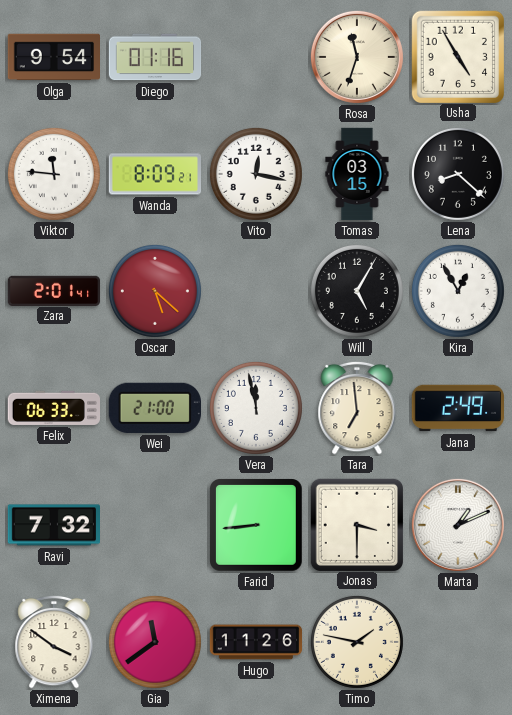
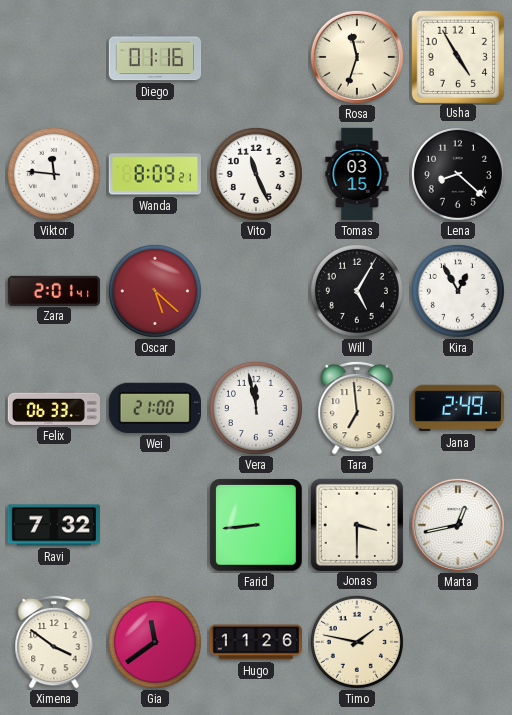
Olga: 9:54 -> none (54, 57)
Vito: 12:17 -> 11:26 (256, 174)
Marta: 1:11 -> 12:43 (458, 525)
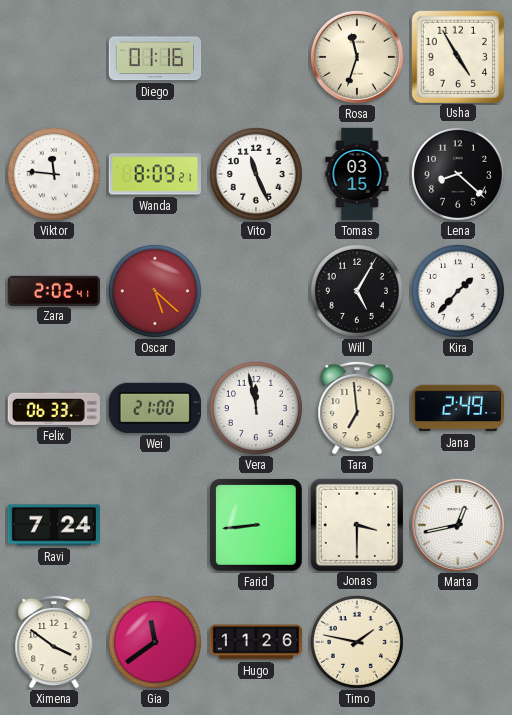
Zara: 2:01 -> 2:02 (54, 290)
Kira: 12:55 -> 1:37 (458, 291)
Ravi: 7:32 -> 7:24 (53, 525)
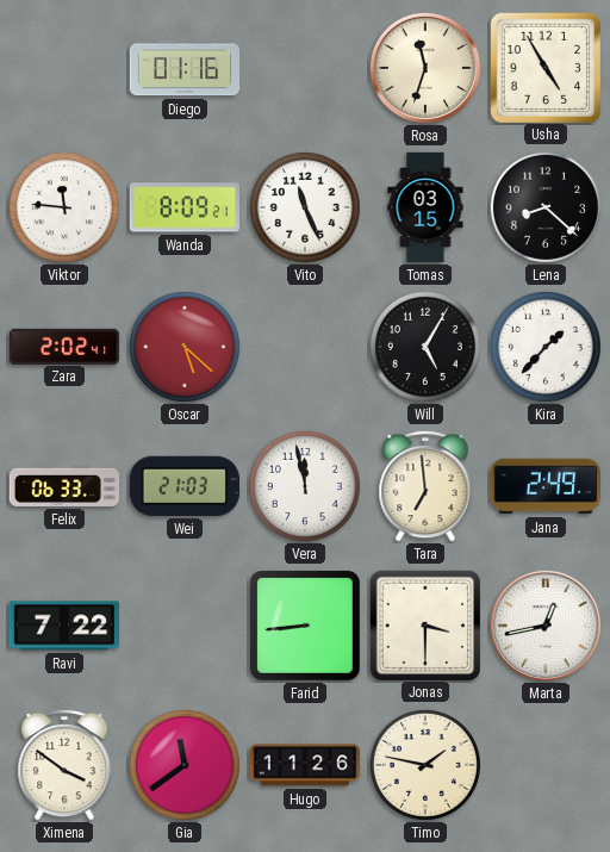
Wei: 21:00 -> 21:03 (185, 486)
Ravi: 7:24 -> 7:22 (63, 626)
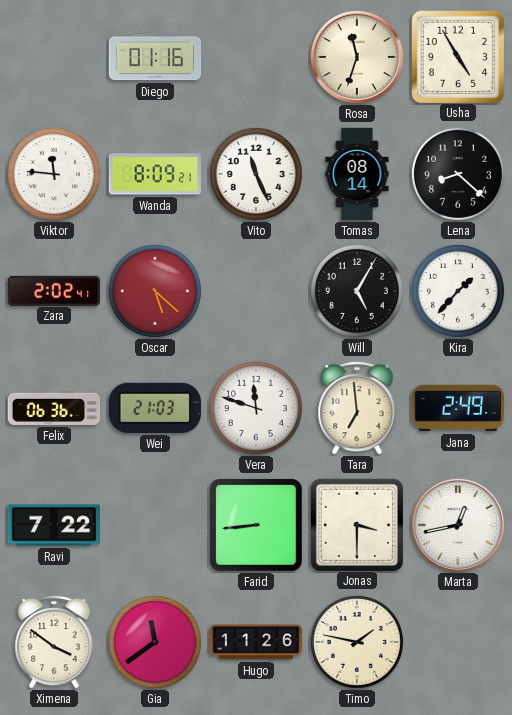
Tomas: 03:15 -> 08:14 (357, 174)
Felix: 06:33 -> 06:36 (54, 408)
Vera: 11:58 -> 11:48 (256, 408)
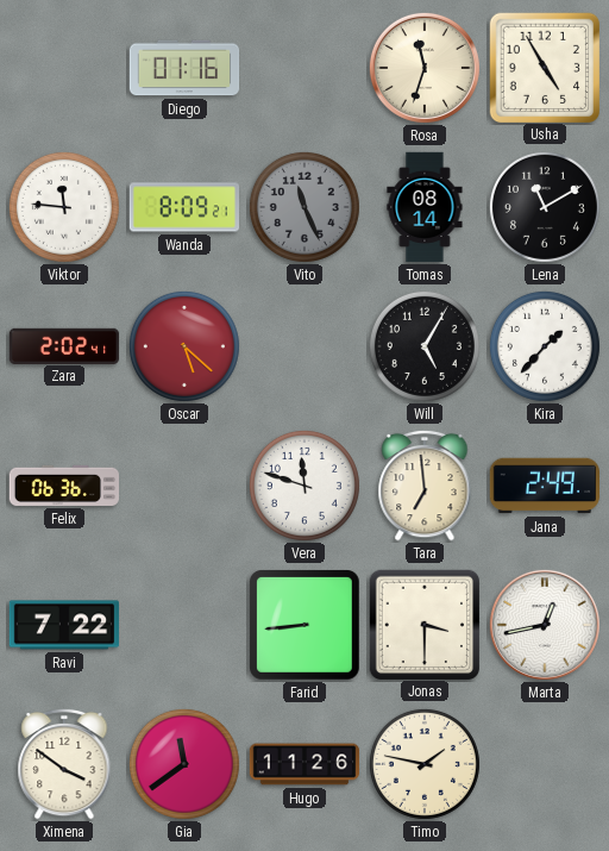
Vito dial: white -> grey (304, 207)
Lena: 8:22 -> 11:10 (545, 207)
Wei: 21:03 -> none (155, 408)
